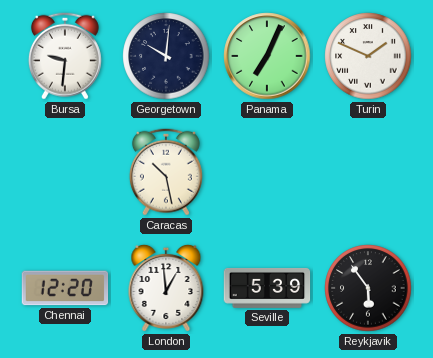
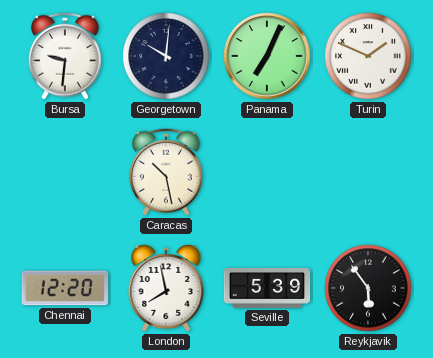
London: 12:59 -> 7:58 (166, 288)
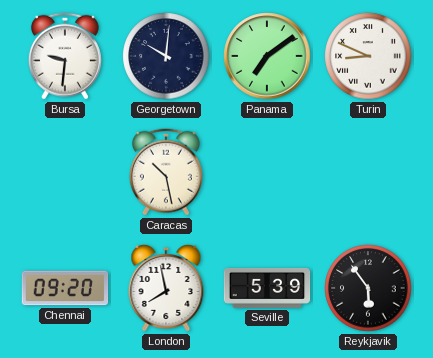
Panama: 7:04 -> 7:09 (267, 56)
Turin: 1:49 -> 8:49 (368, 56)
Chennai: 12:20 -> 09:20 (65, 288)
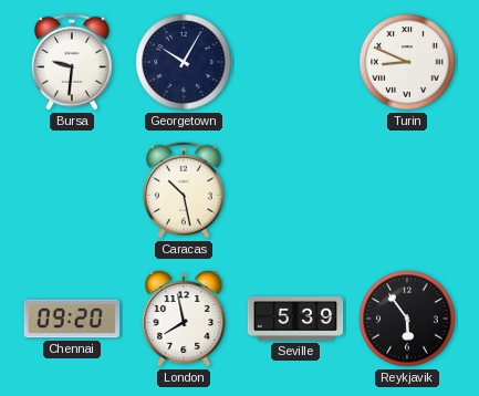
Georgetown: 10:01 -> 10:05 (184, 62)
Panama: 7:09 -> none (267, 56)
